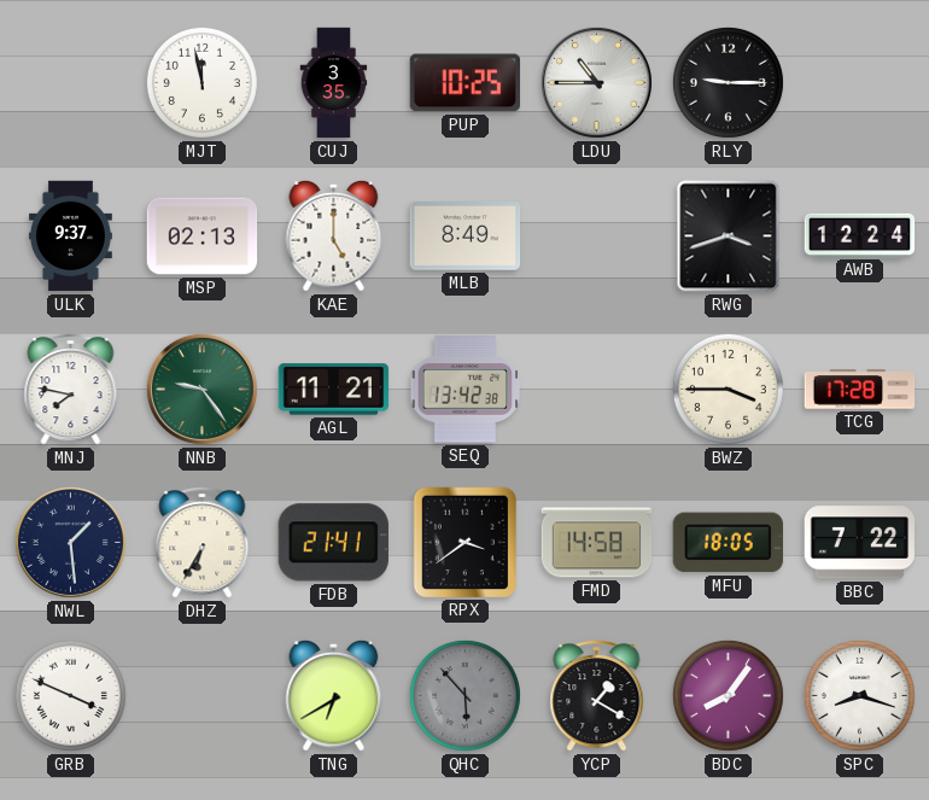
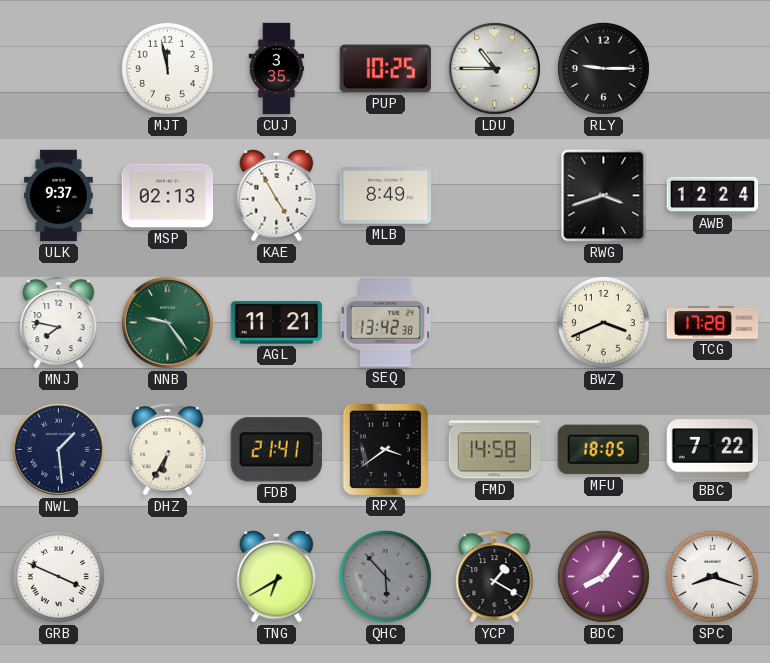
KAE: 5:00 -> 4:55 (277, 195)
BWZ: 3:45 -> 3:41 (603, 322)
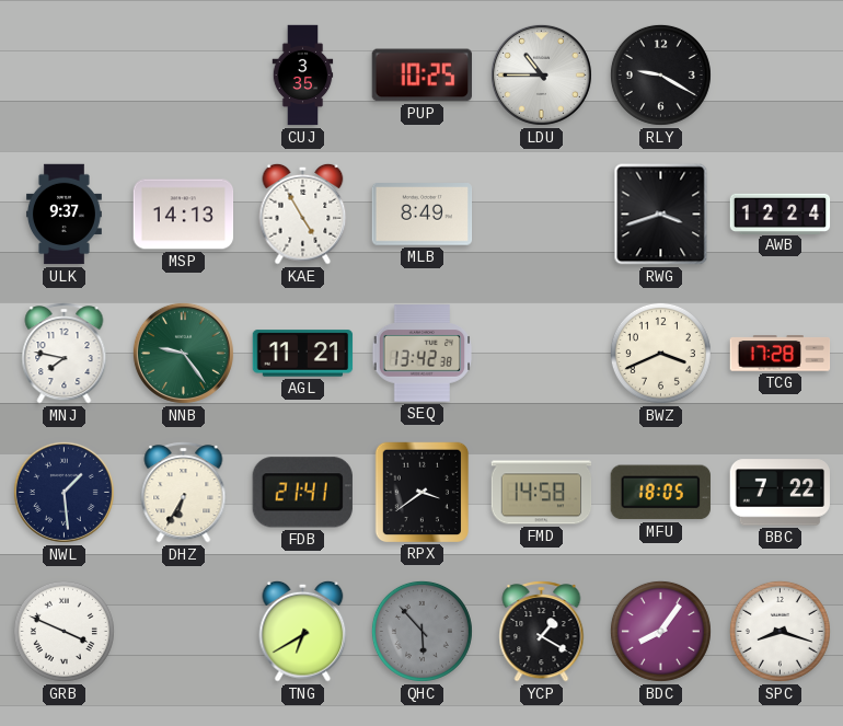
MJT: 11:58 -> none (167, 68)
RLY: 9:15 -> 9:20 (660, 74)
MSP: 02:13 -> 14:13 (184, 215)
